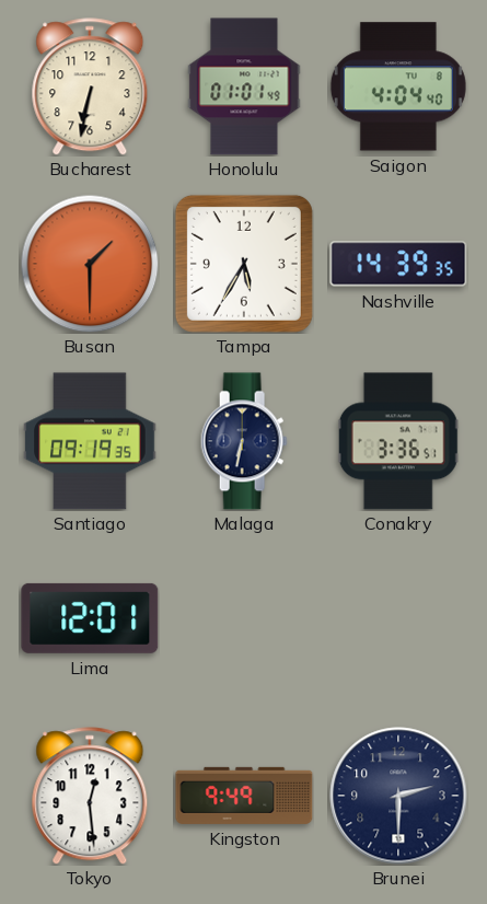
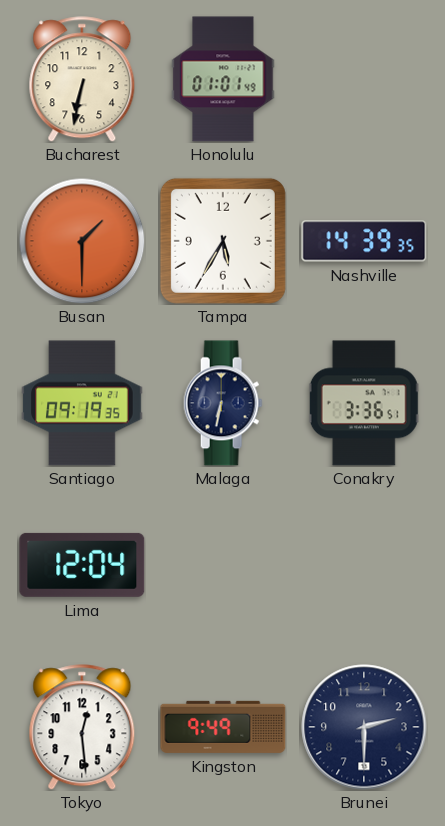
Saigon: 4:04 -> none (398, 86)
Lima: 12:01 -> 12:04 (82, 565)
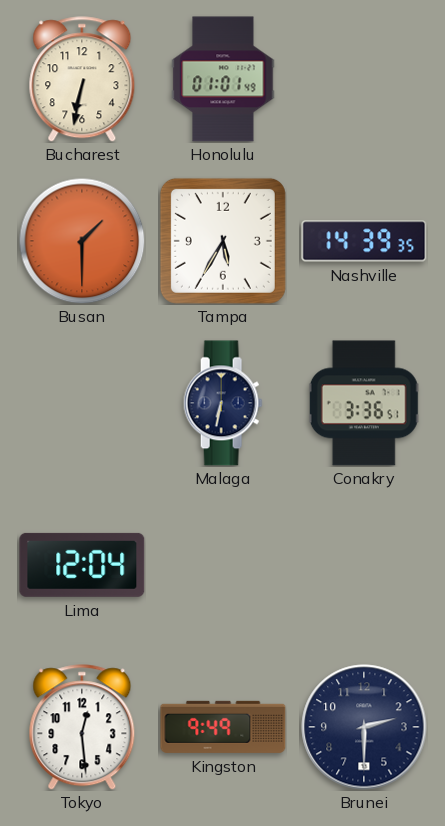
Santiago: 09:19 -> none (82, 403)
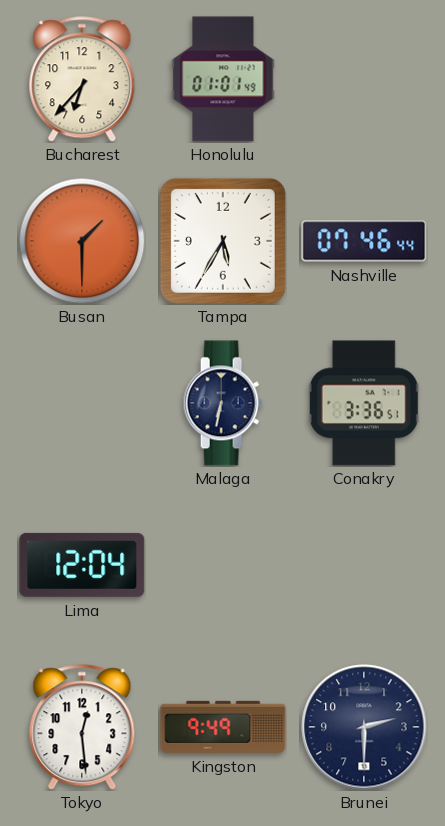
Bucharest: 6:32 -> 6:37 (82, 79)
Nashville: 14:39 -> 07:46 (364, 241)
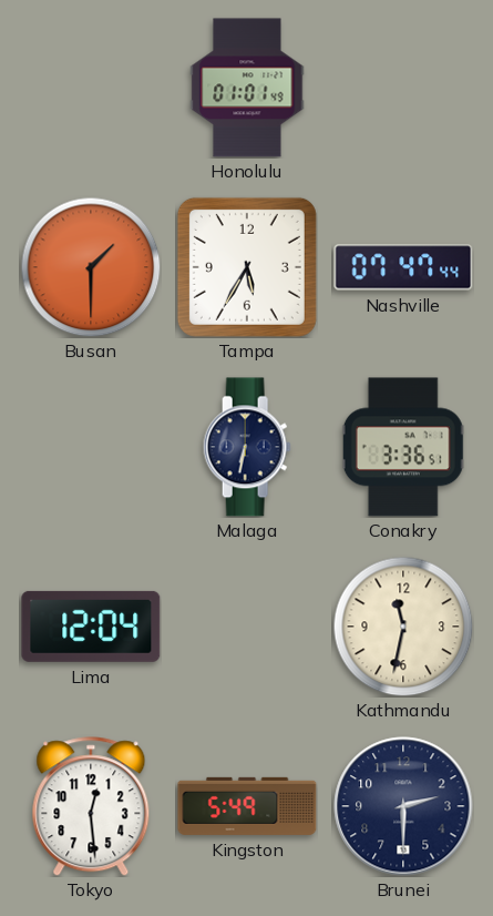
Bucharest: 6:37 -> none (82, 79)
Nashville: 07:46 -> 07:47 (403, 267)
Kathmandu: none -> 11:32 (403, 627)
Kingston: 9:49 -> 5:49 (247, 806)
